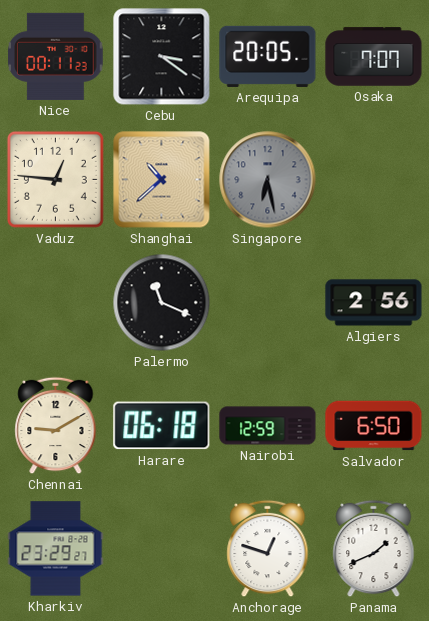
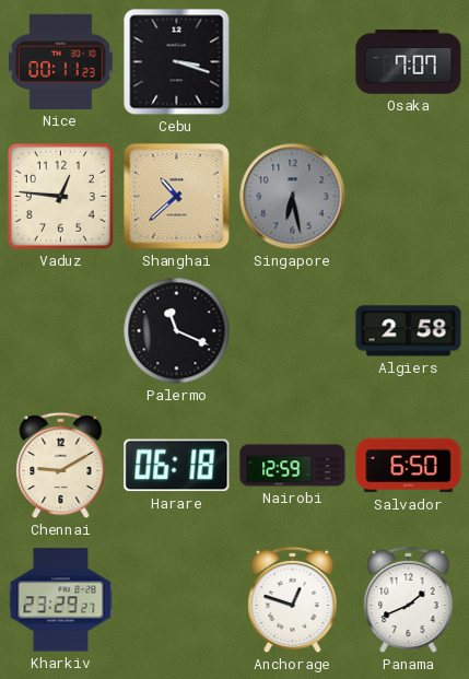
Cebu: 3:21 -> 3:18 (177, 62)
Arequipa: 20:05 -> none (268, 56)
Algiers: 2:56 -> 2:58 (409, 331)
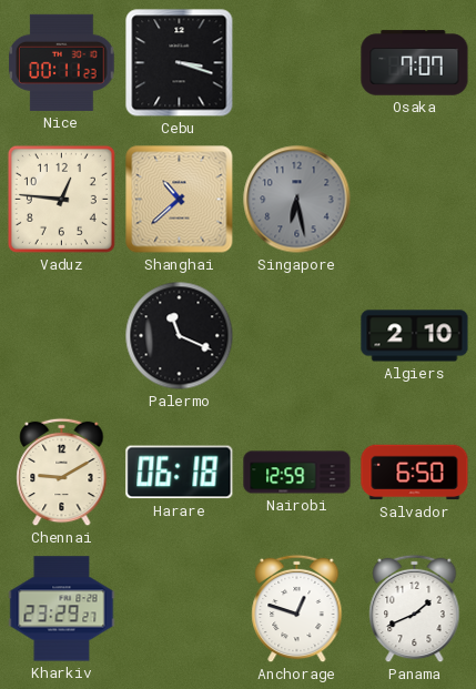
Algiers: 2:58 -> 2:10 (415, 336)
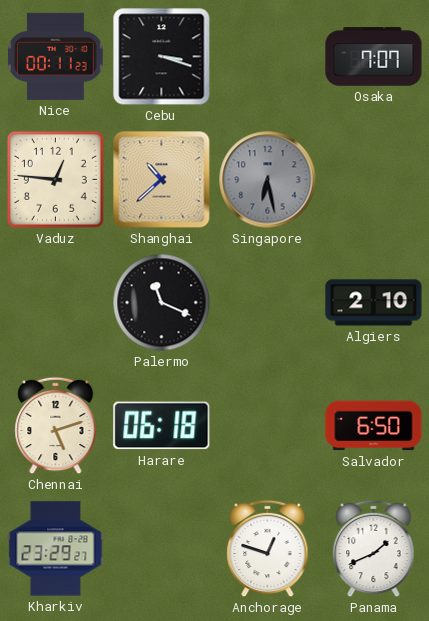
Chennai: 9:10 -> 5:12 (56, 426)
Nairobi: 12:59 -> none (297, 473)
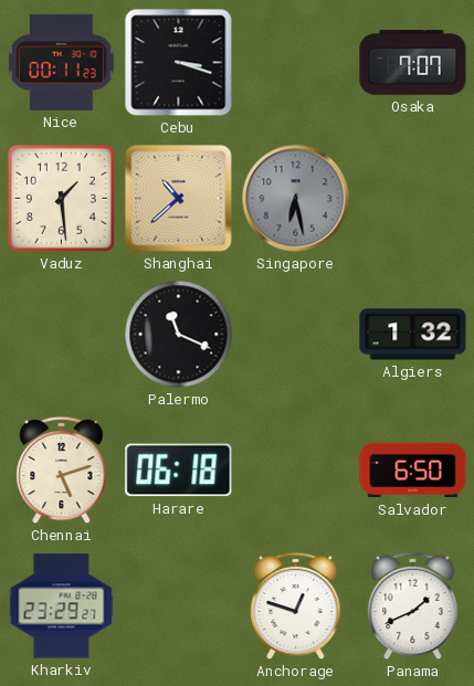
Vaduz: 12:46 -> 1:29 (61, 198)
Algiers: 2:10 -> 1:32 (413, 335)
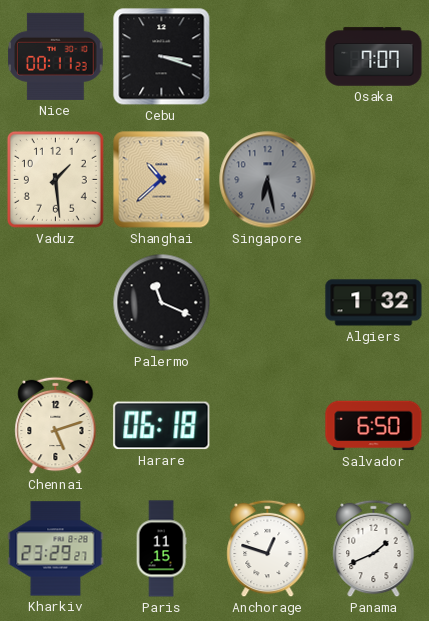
Paris: none -> 11:15 (161, 549)
